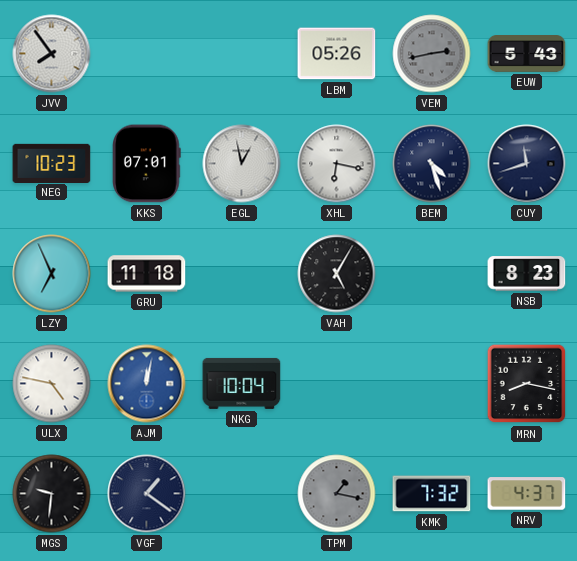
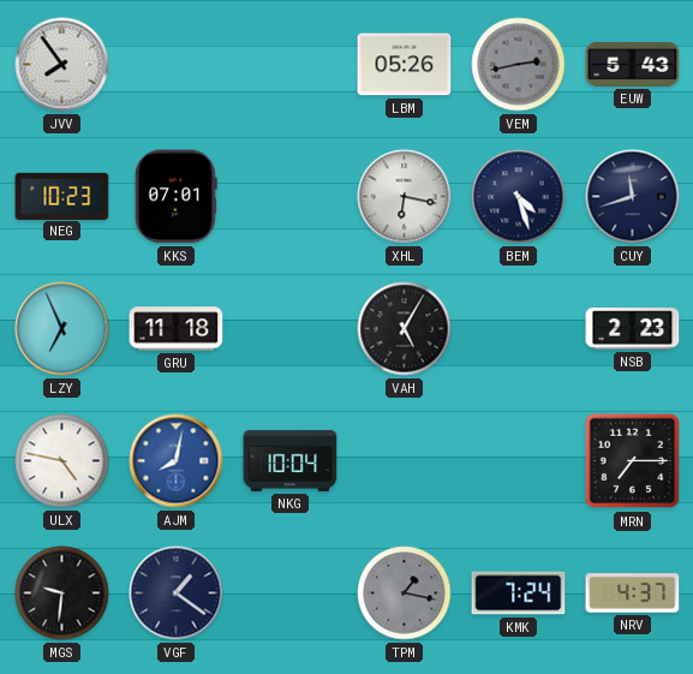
EGL: 12:58 -> none (242, 164)
NSB: 8:23 -> 2:23 (633, 329)
AJM: 12:02 -> 8:02 (177, 461)
MRN: 8:17 -> 7:15 (633, 461)
KMK: 7:32 -> 7:24 (519, 594)
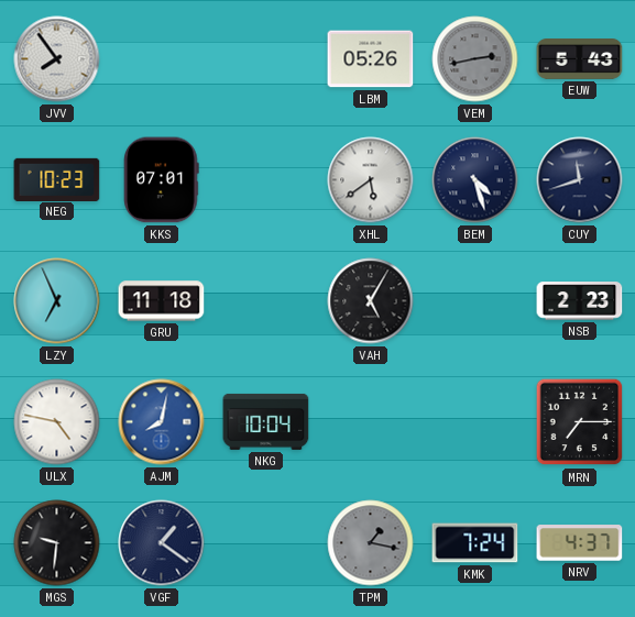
XHL: 6:17 -> 5:39 (371, 180)
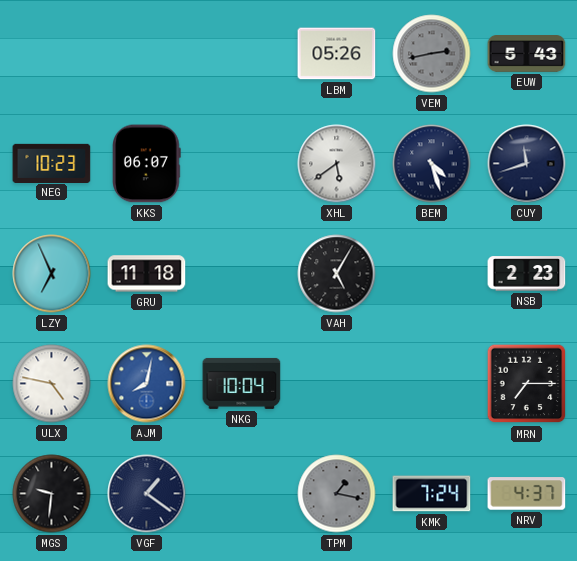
JVV: 7:54 -> none (57, 59)
KKS: 07:01 -> 06:07 (147, 164)
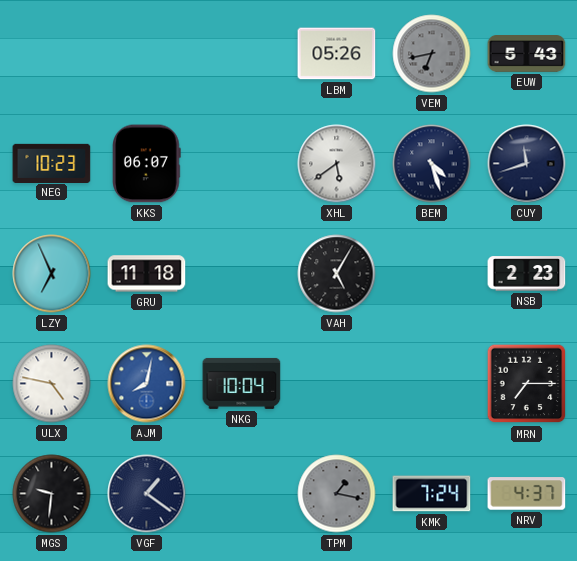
VEM: 2:43 -> 6:43 (432, 54)
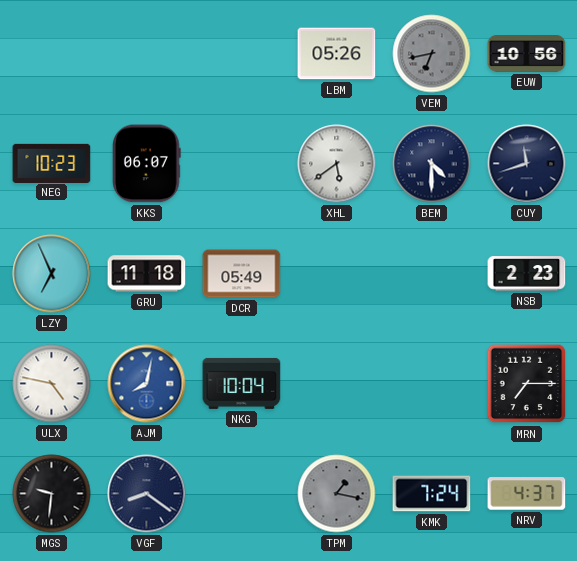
EUW: 5:43 -> 10:56 (527, 54)
BEM: 4:27 -> 4:30 (432, 164)
DCR: none -> 05:49 (242, 274)
VAH: 5:05 -> none (337, 274)
VGF: 1:21 -> 8:21 (147, 494)
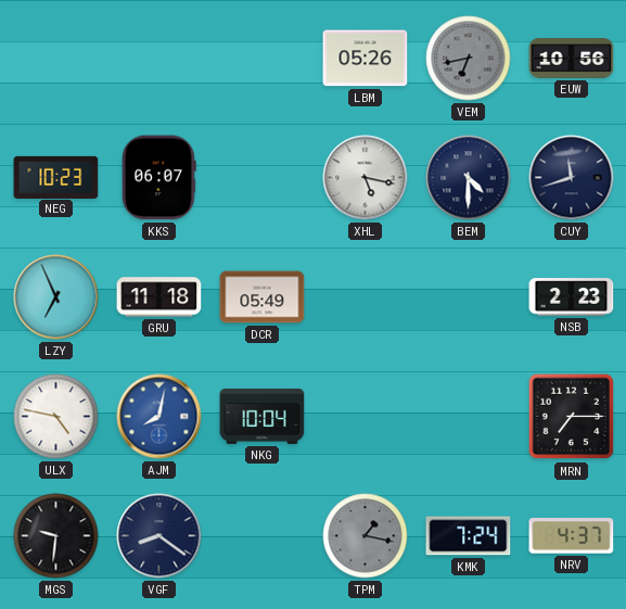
XHL: 5:39 -> 5:17 (366, 178)
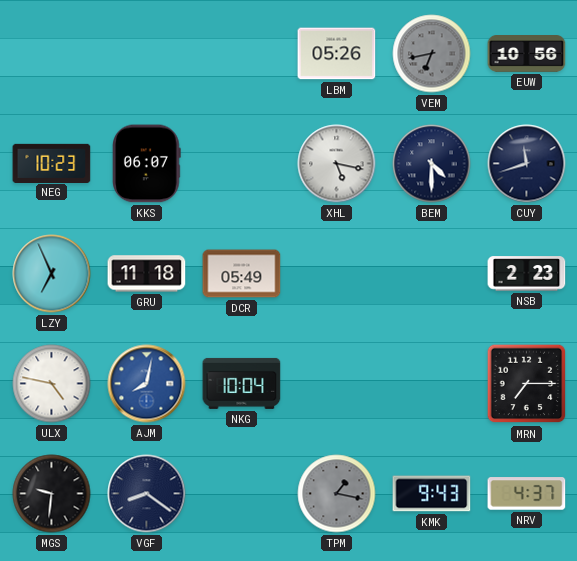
KMK: 7:24 -> 9:43 (432, 494)
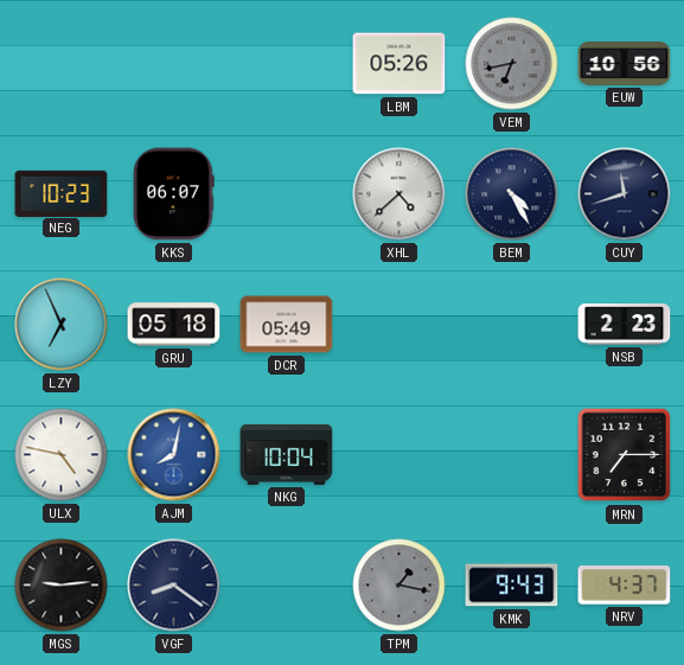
XHL: 5:17 -> 4:38 (399, 194)
BEM: 4:30 -> 4:25 (512, 194)
GRU: 11:18 -> 05:18 (174, 325)
MGS: 9:31 -> 9:14 (62, 586)
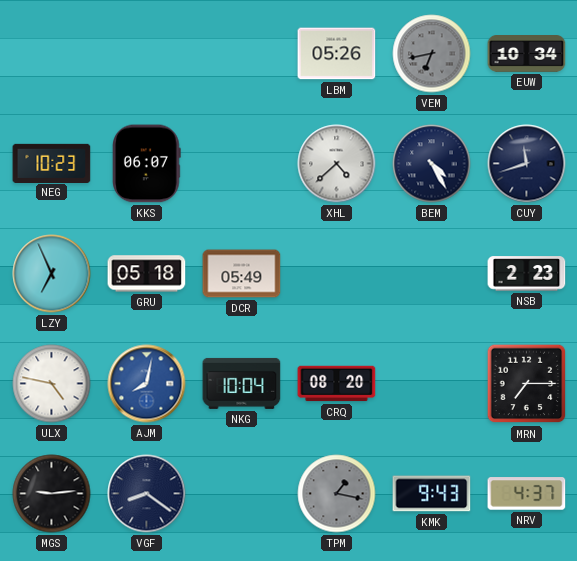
EUW: 10:56 -> 10:34 (527, 54)
CRQ: none -> 08:20 (337, 384)
